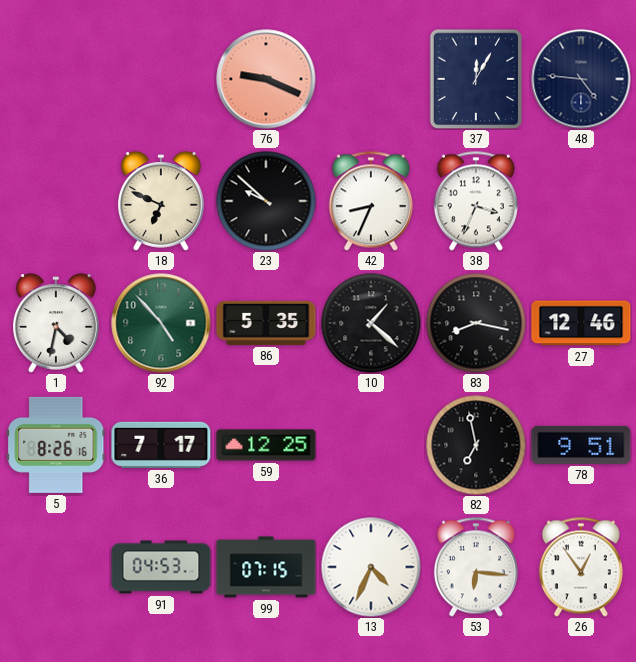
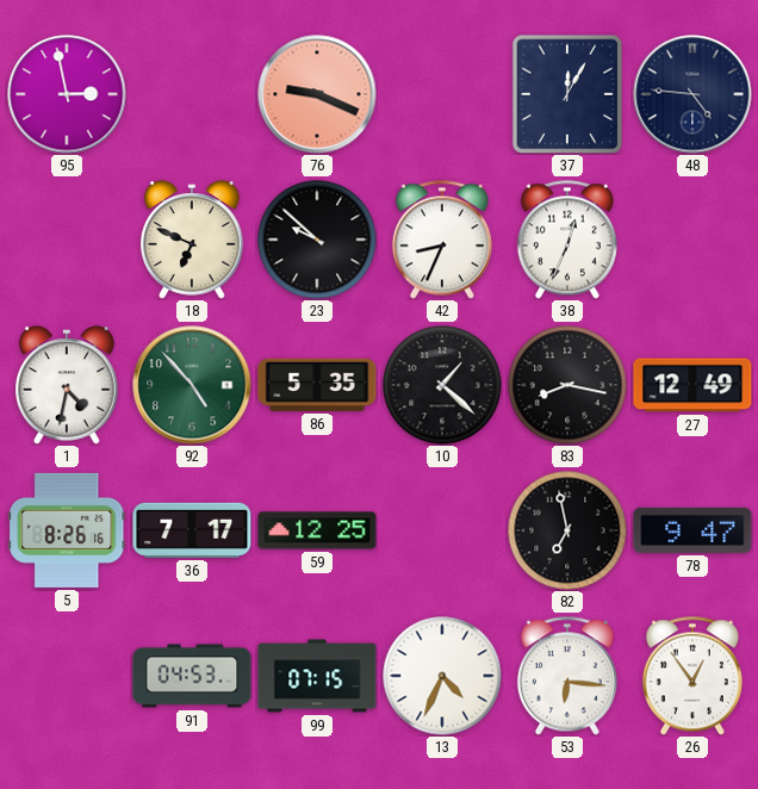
95: none -> 2:58 (67, 94)
38: 3:34 -> 12:34 (567, 240)
27: 12:46 -> 12:49 (692, 385)
78: 9:51 -> 9:47 (692, 530)
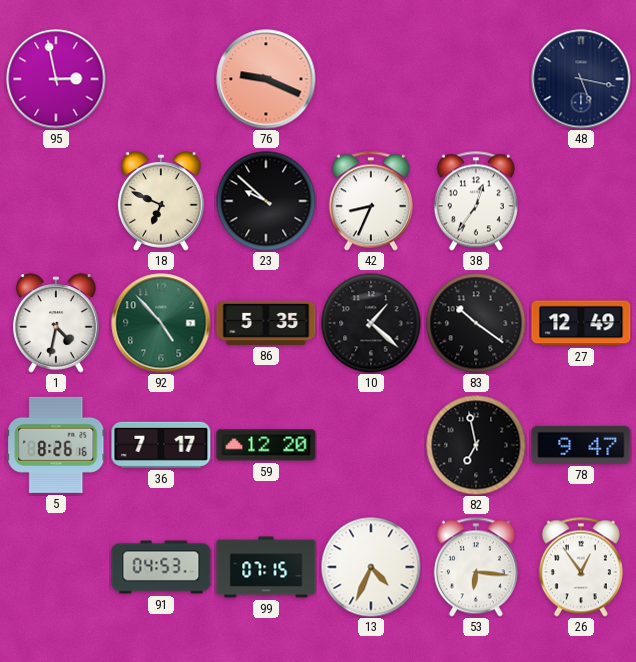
37: 12:05 -> none (567, 94)
48: 4:46 -> 5:17 (581, 79)
38: 12:34 -> 12:36 (476, 201)
83: 8:17 -> 10:21 (476, 323)
59: 12:25 -> 12:20 (266, 445)
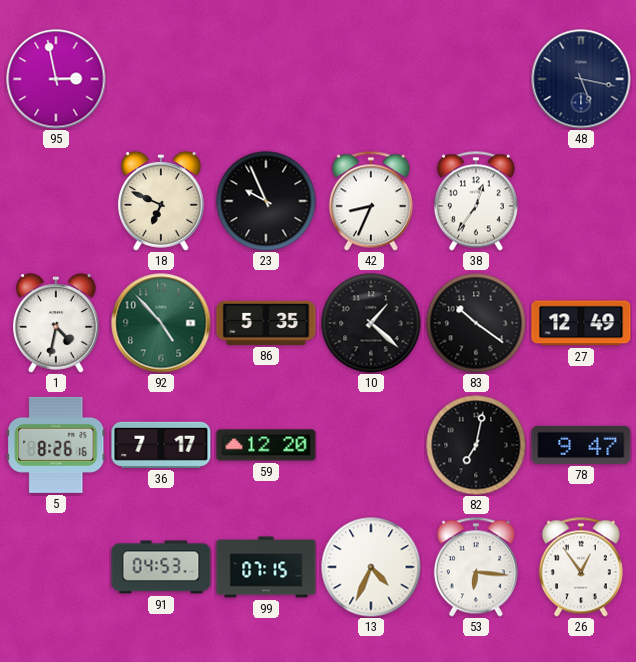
76: 9:19 -> none (266, 79)
23: 9:52 -> 9:56 (266, 201)
82: 6:58 -> 7:02 (476, 445)
